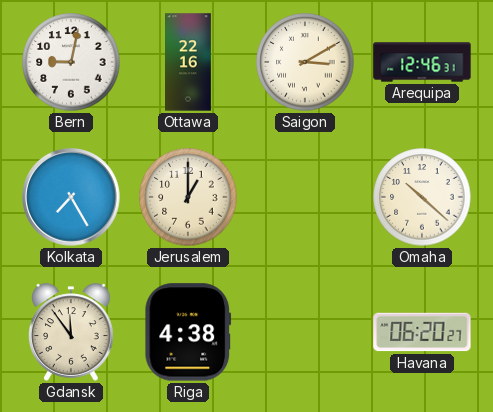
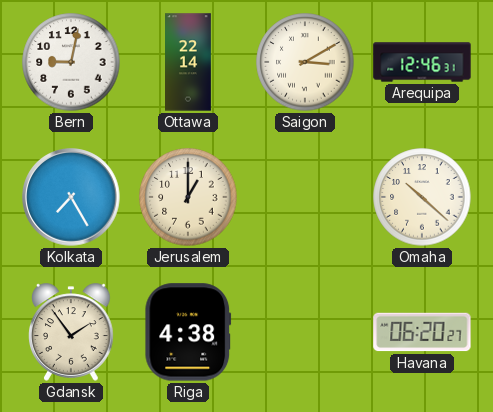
Ottawa: 22:16 -> 22:14 (188, 62)
Gdansk: 11:54 -> 1:54 (72, 332)
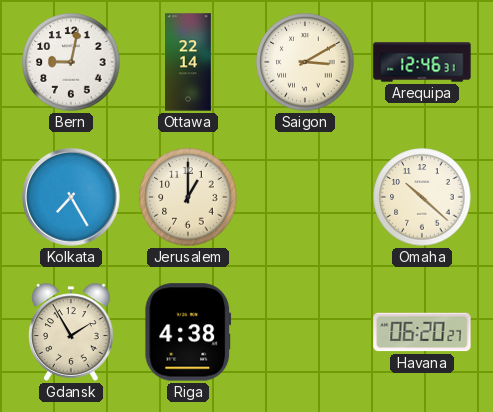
Gdansk: 1:54 -> 1:55 (72, 332)
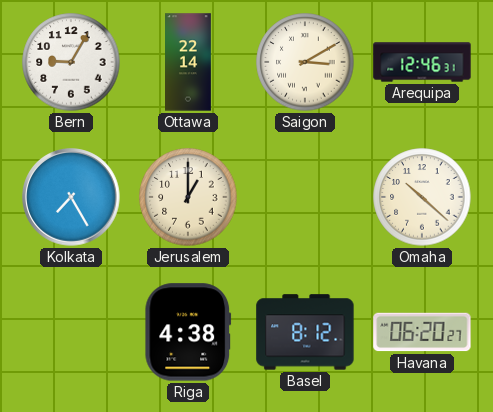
Bern: 9:02 -> 9:05 (71, 62)
Gdansk: 1:55 -> none (72, 332)
Basel: none -> 8:12 (305, 332)
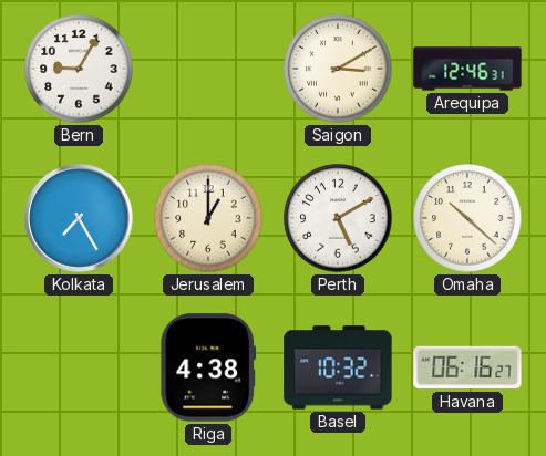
Ottawa: 22:14 -> none (188, 62)
Perth: none -> 5:10 (338, 218)
Basel: 8:12 -> 10:32 (338, 367)
Havana: 06:20 -> 06:16 (467, 367)
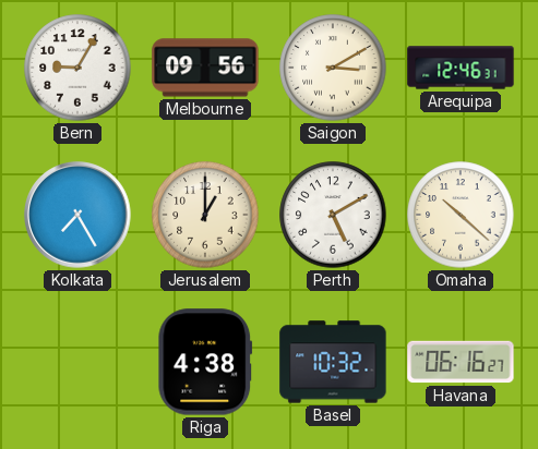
Melbourne: none -> 09:56 (205, 68)
